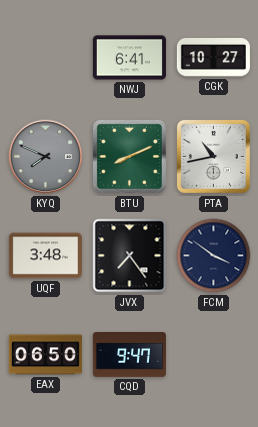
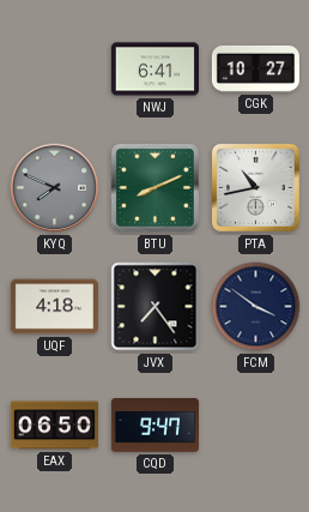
UQF: 3:48 -> 4:18 (54, 307)
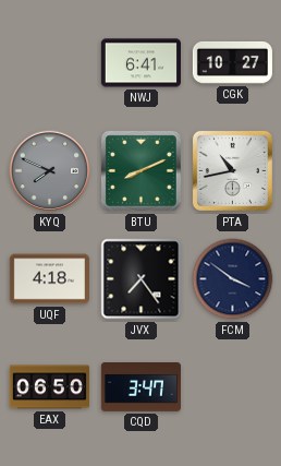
CQD: 9:47 -> 3:47 (140, 387)
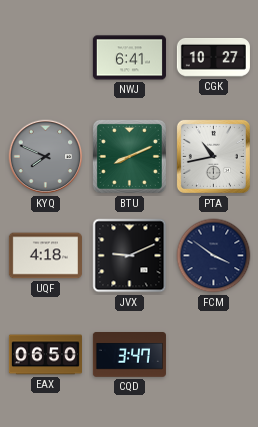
JVX: 7:24 -> 9:11 (130, 256)
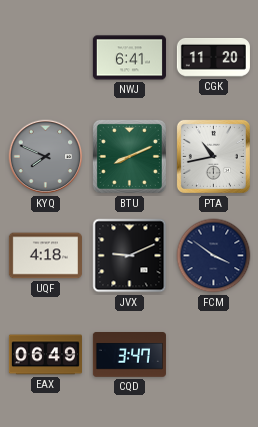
CGK: 10:27 -> 11:20 (213, 57)
EAX: 06:50 -> 06:49 (45, 355)
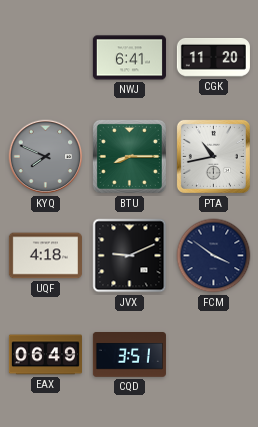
BTU: 8:11 -> 8:15 (129, 156)
CQD: 3:47 -> 3:51 (129, 355)
